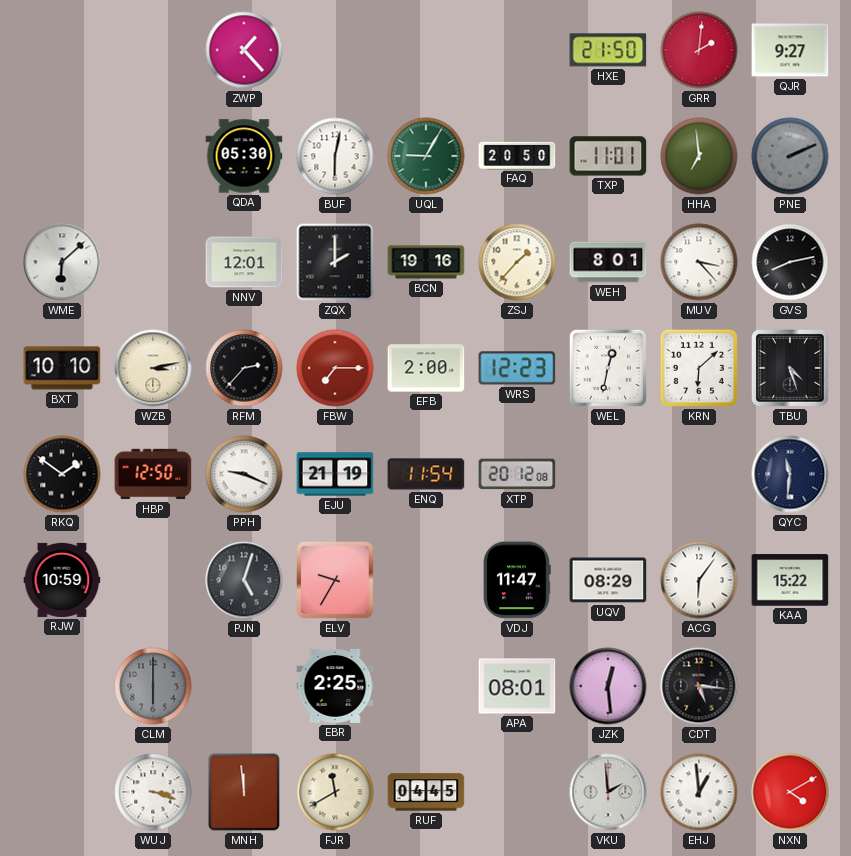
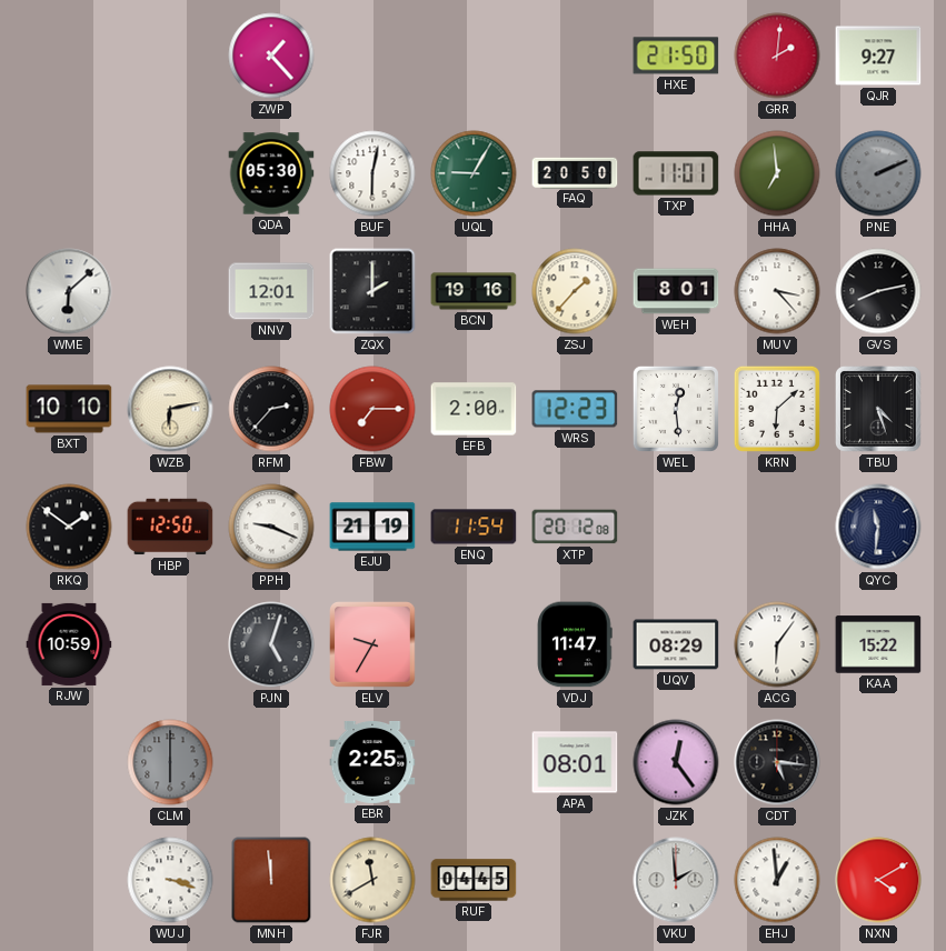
WZB: 3:13 -> 6:13 (170, 409)
WEL: 12:32 -> 12:29 (676, 409)
JZK: 12:29 -> 12:24 (676, 762)
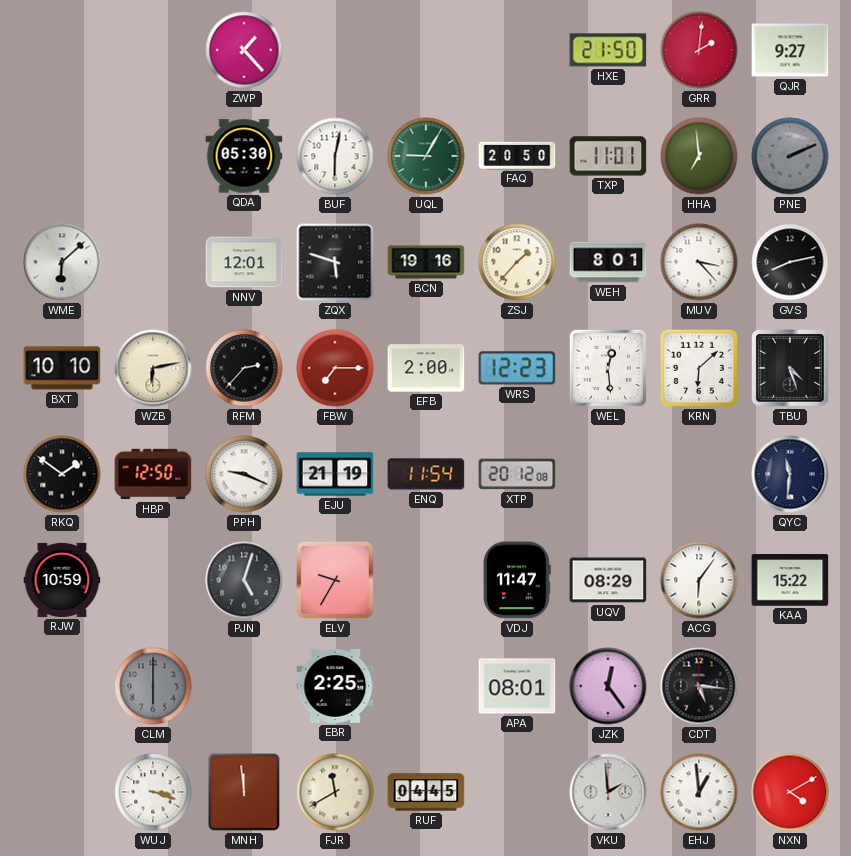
ZQX: 2:00 -> 5:48 (335, 262)
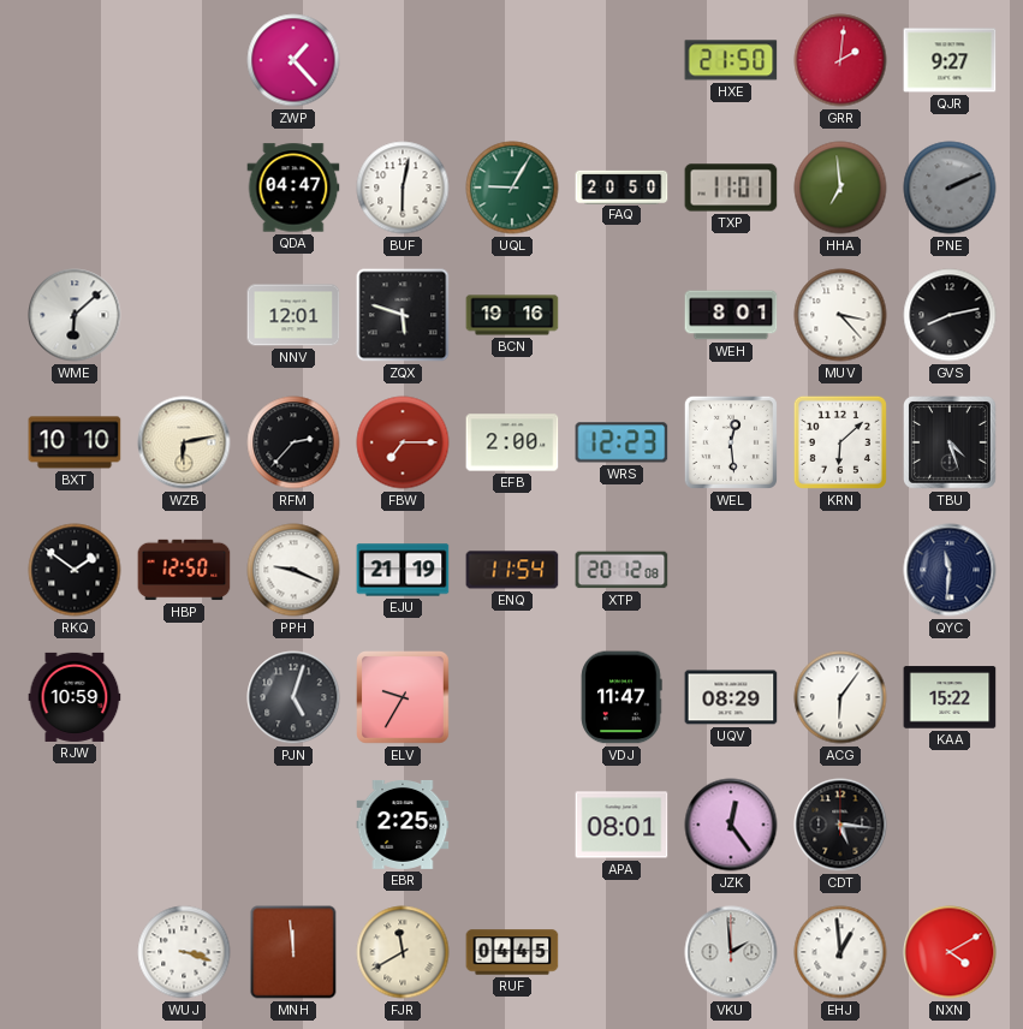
QDA: 05:30 -> 04:47 (293, 188)
ZSJ: 1:37 -> none (517, 262)
CLM: 6:00 -> none (153, 686)
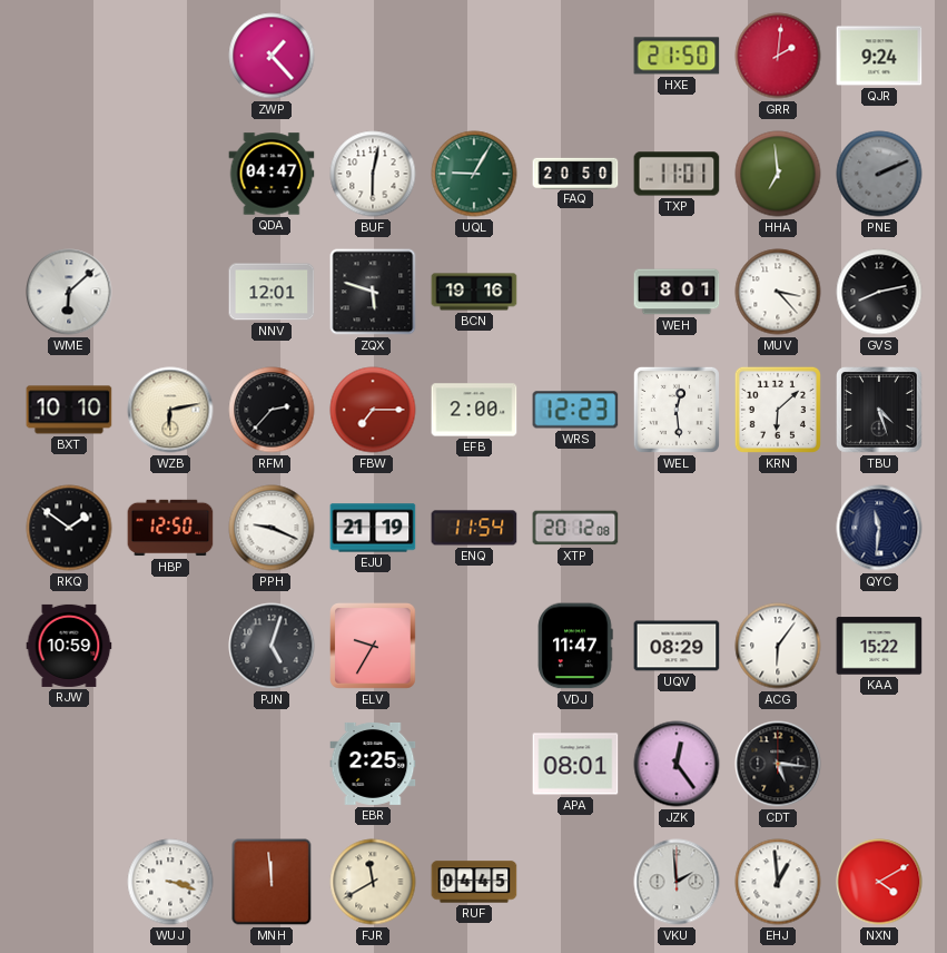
QJR: 9:27 -> 9:24 (879, 56)
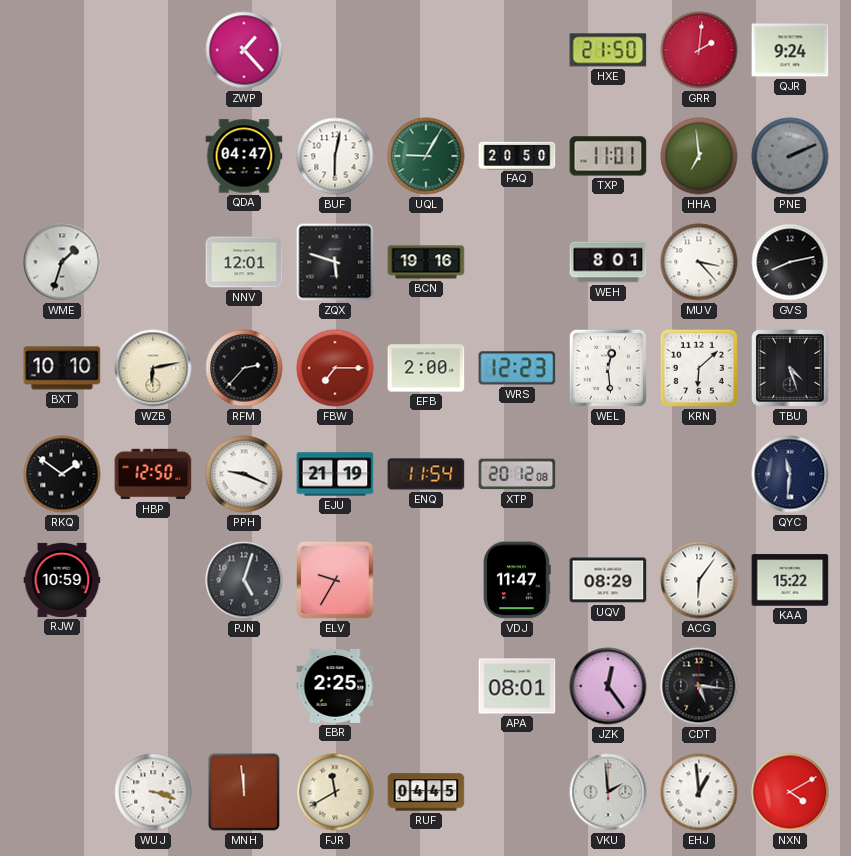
WME: 6:08 -> 1:33 (62, 262)
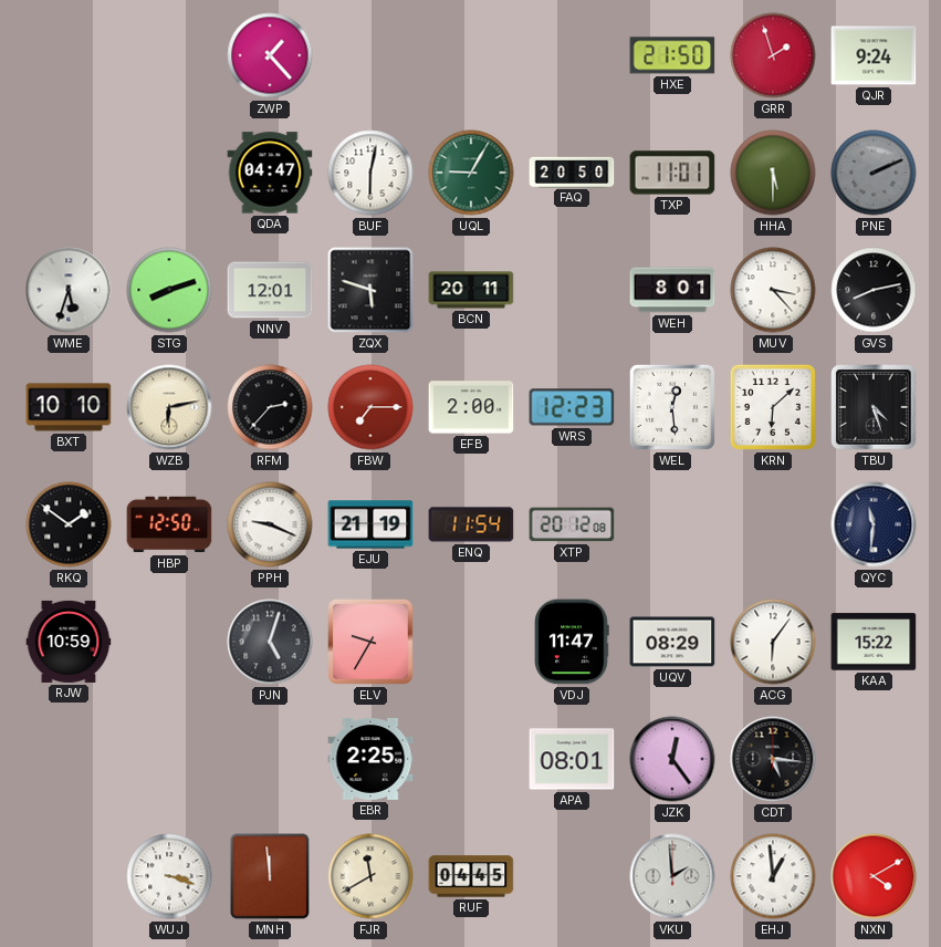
GRR: 2:01 -> 1:57 (773, 55)
HHA: 6:59 -> 5:30 (773, 173)
WME: 1:33 -> 5:33 (69, 290)
STG: none -> 8:12 (169, 290)
BCN: 19:16 -> 20:11 (471, 290)
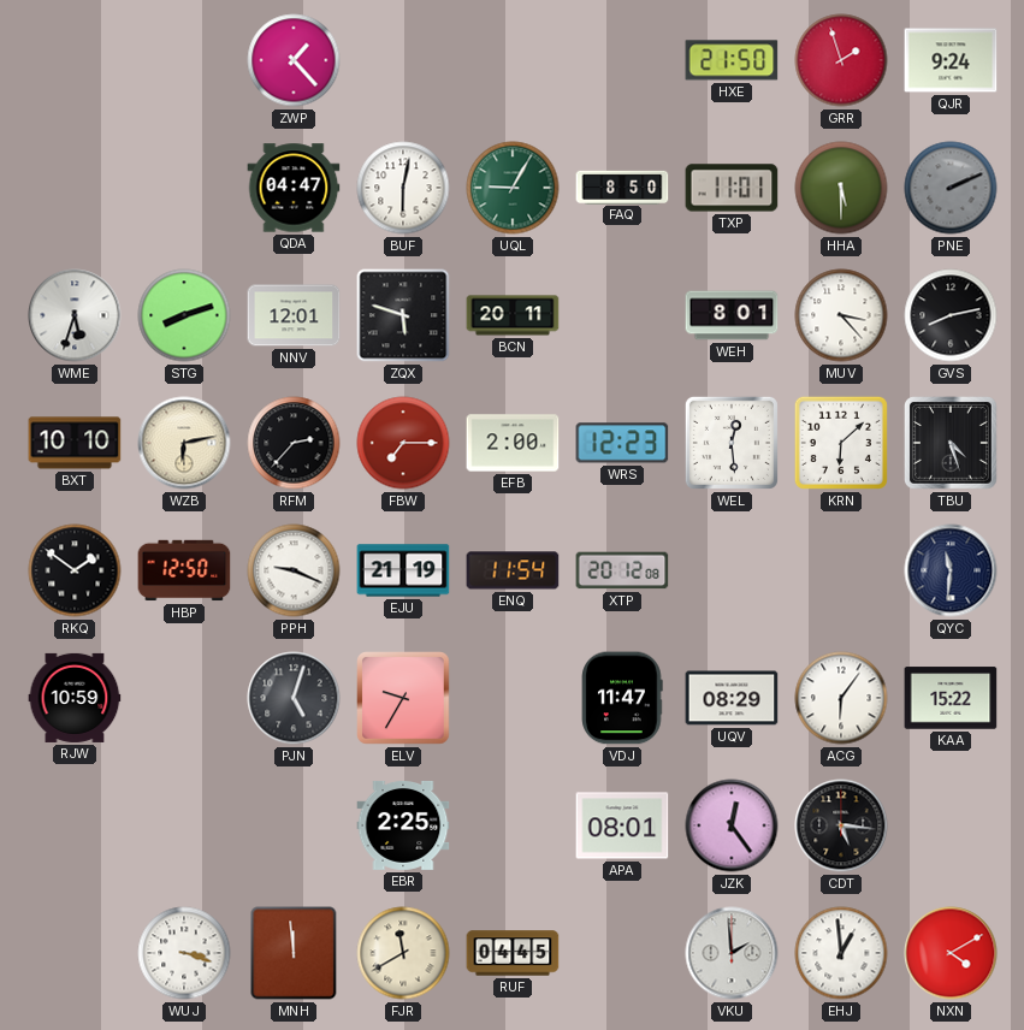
FAQ: 20:50 -> 8:50 (622, 187)
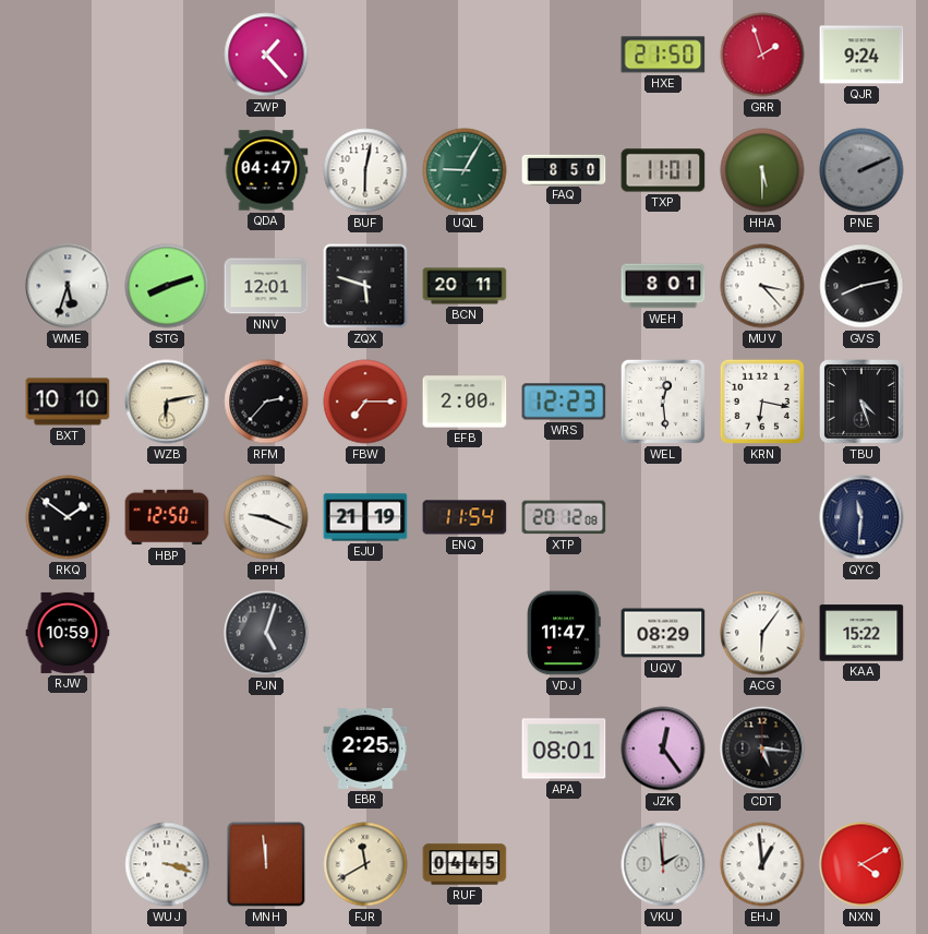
KRN: 6:08 -> 6:17 (762, 402)
ELV: 9:35 -> none (403, 698)
